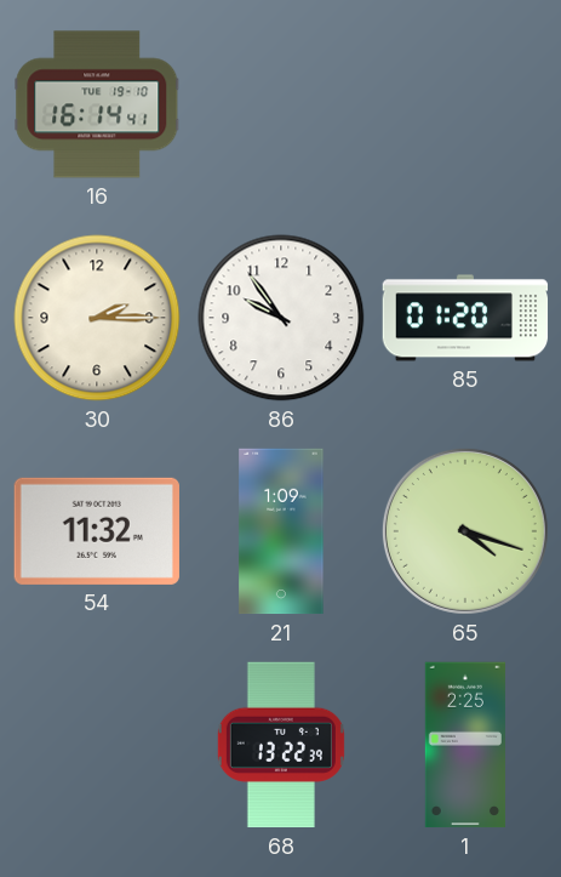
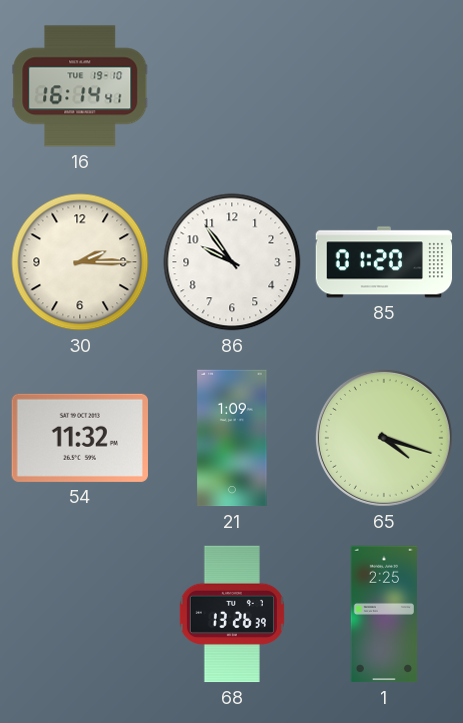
68: 13:22 -> 13:26 (232, 614)
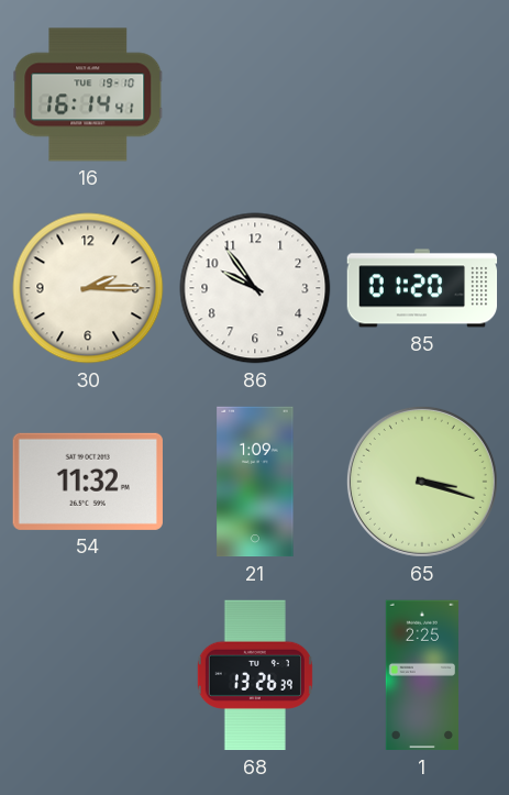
65: 4:18 -> 3:18 (422, 482)
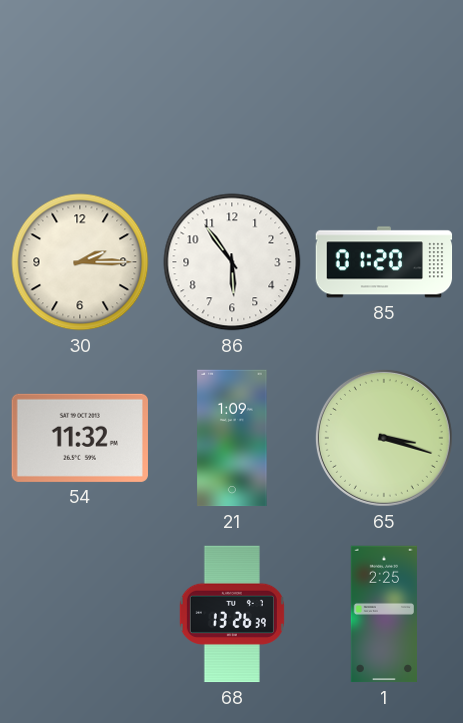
16: 16:14 -> none (88, 95)
86: 9:54 -> 5:54 (232, 262)
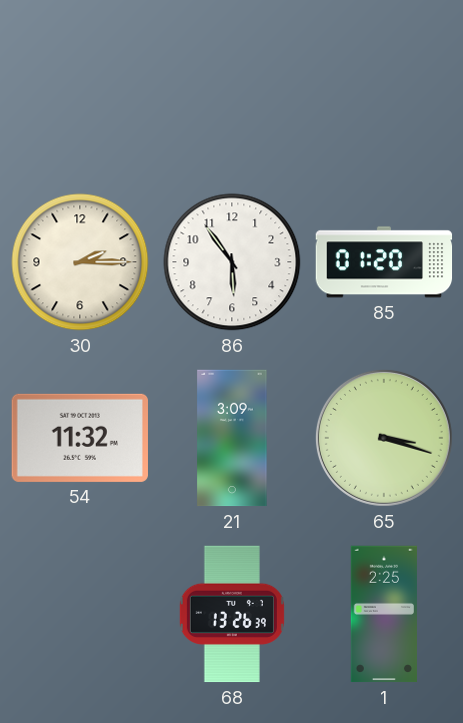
21: 1:09 -> 3:09 (232, 438)
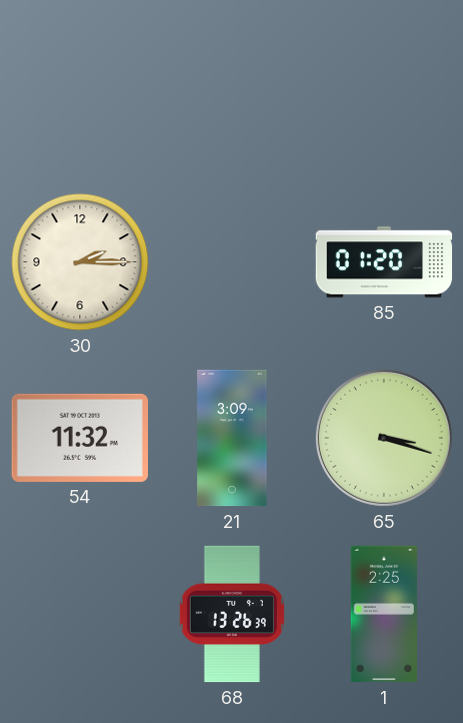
86: 5:54 -> none (232, 262)
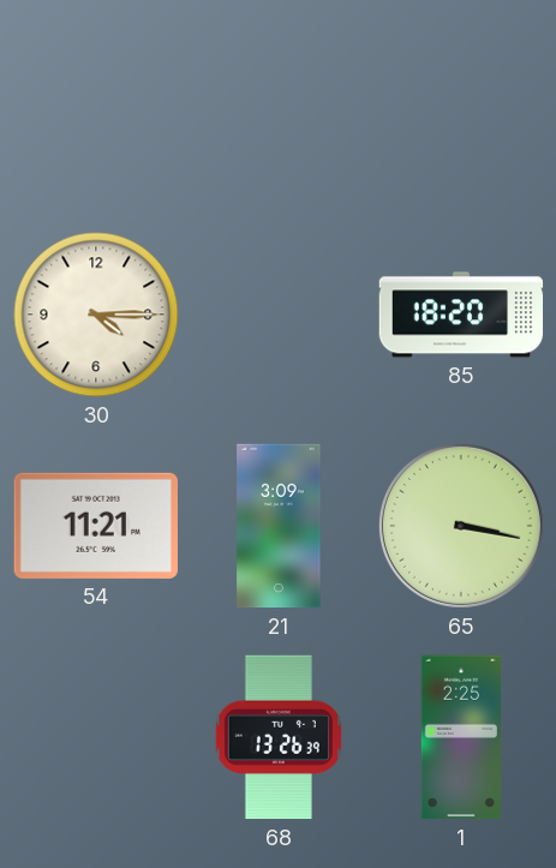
30: 2:15 -> 4:15 (96, 315)
85: 01:20 -> 18:20 (461, 315)
54: 11:32 -> 11:21 (96, 526)
65: 3:18 -> 3:17 (461, 526)
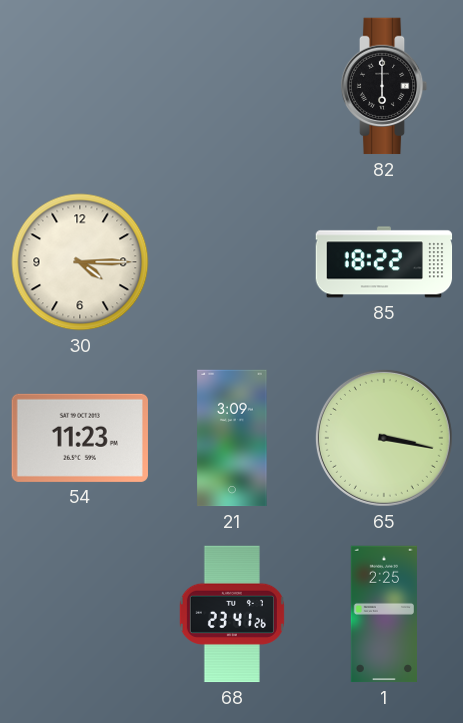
82: none -> 6:00 (384, 86)
85: 18:20 -> 18:22 (384, 262)
54: 11:21 -> 11:23 (80, 438)
68: 13:26 -> 23:41 (232, 614)
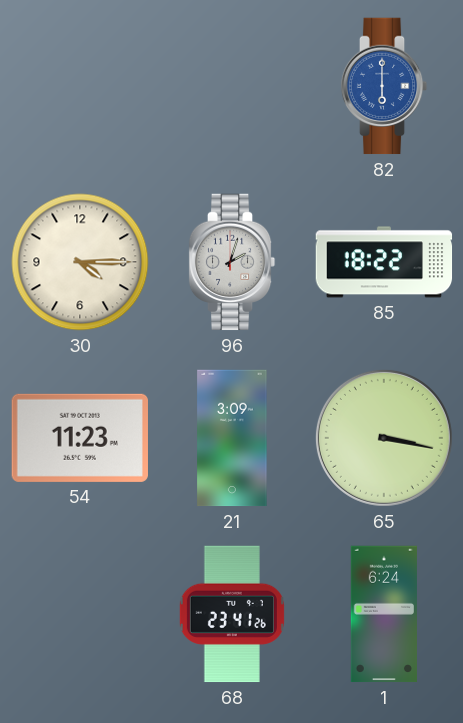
82 dial: black -> blue (384, 86)
96: none -> 2:03 (232, 262)
1: 2:25 -> 6:24 (384, 614)
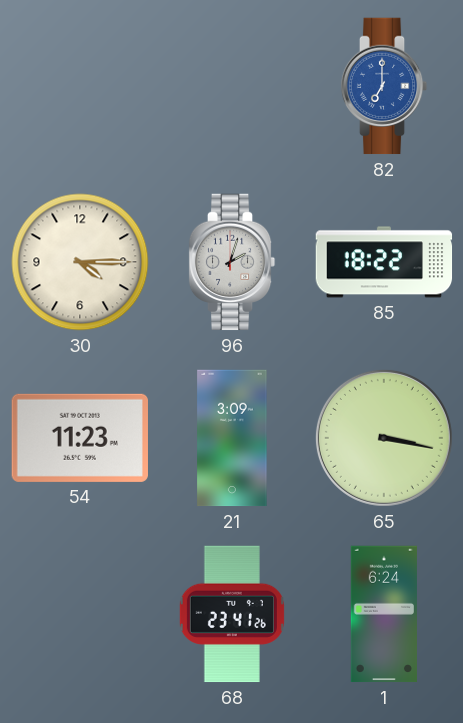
82: 6:00 -> 7:00 (384, 86)
